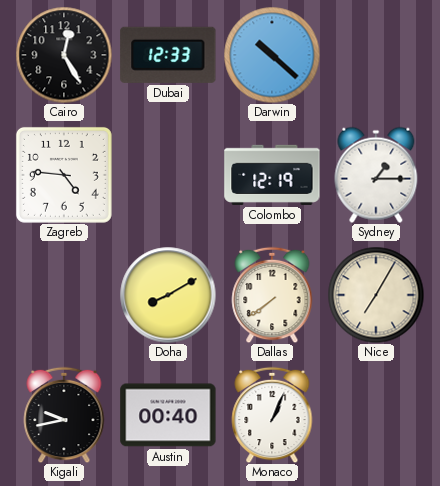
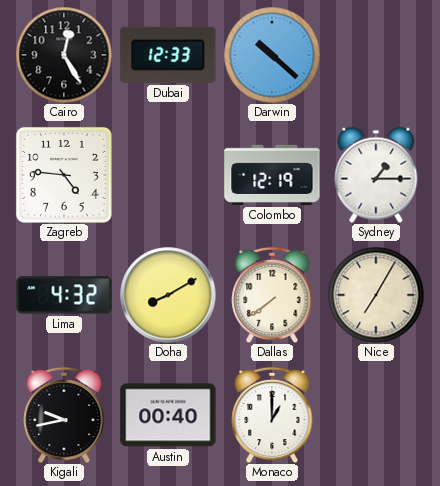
Lima: none -> 4:32 (64, 295)
Monaco: 1:04 -> 1:00 (272, 415)
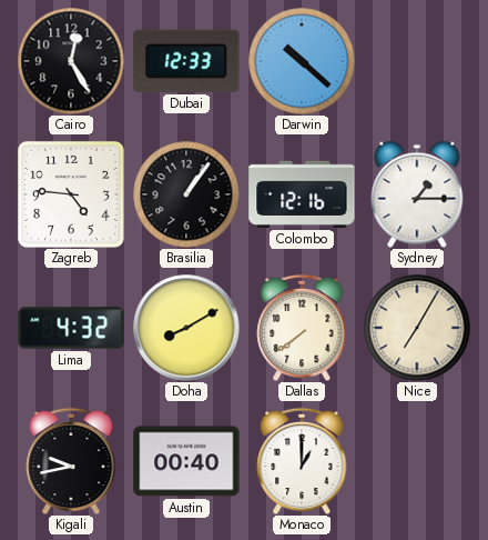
Brasilia: none -> 1:06 (186, 194)
Colombo: 12:19 -> 12:16 (302, 194)
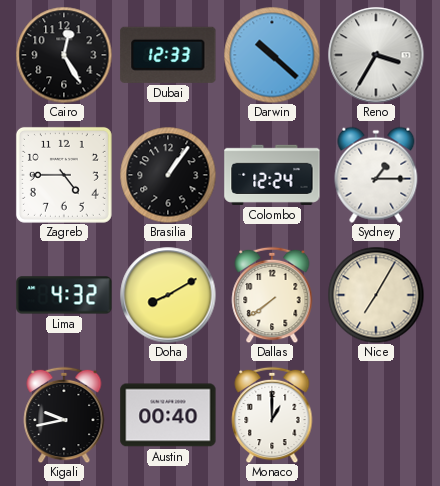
Reno: none -> 3:35 (376, 55)
Zagreb: 4:46 -> 4:45 (64, 175)
Colombo: 12:16 -> 12:24 (272, 175)
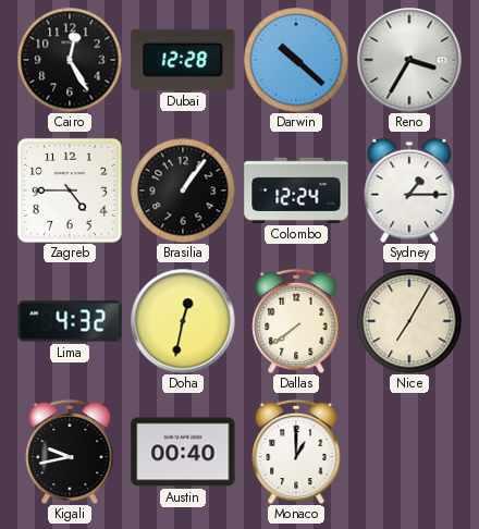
Dubai: 12:33 -> 12:28 (183, 60)
Doha: 8:10 -> 12:32 (183, 321)
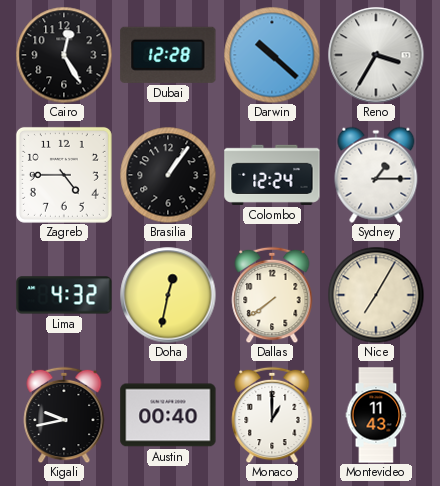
Montevideo: none -> 11:43 (376, 415)
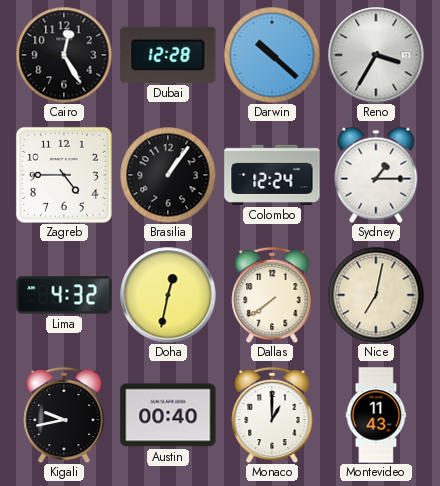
Nice: 7:05 -> 7:02 (376, 295)
